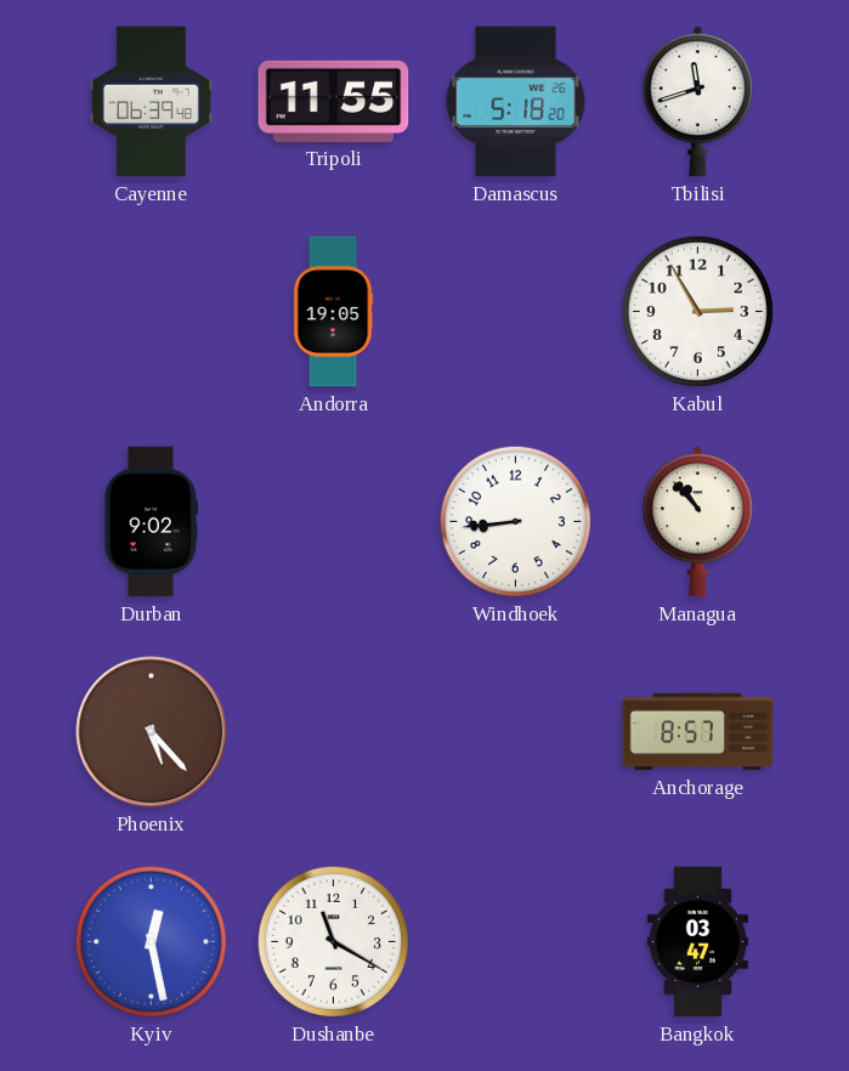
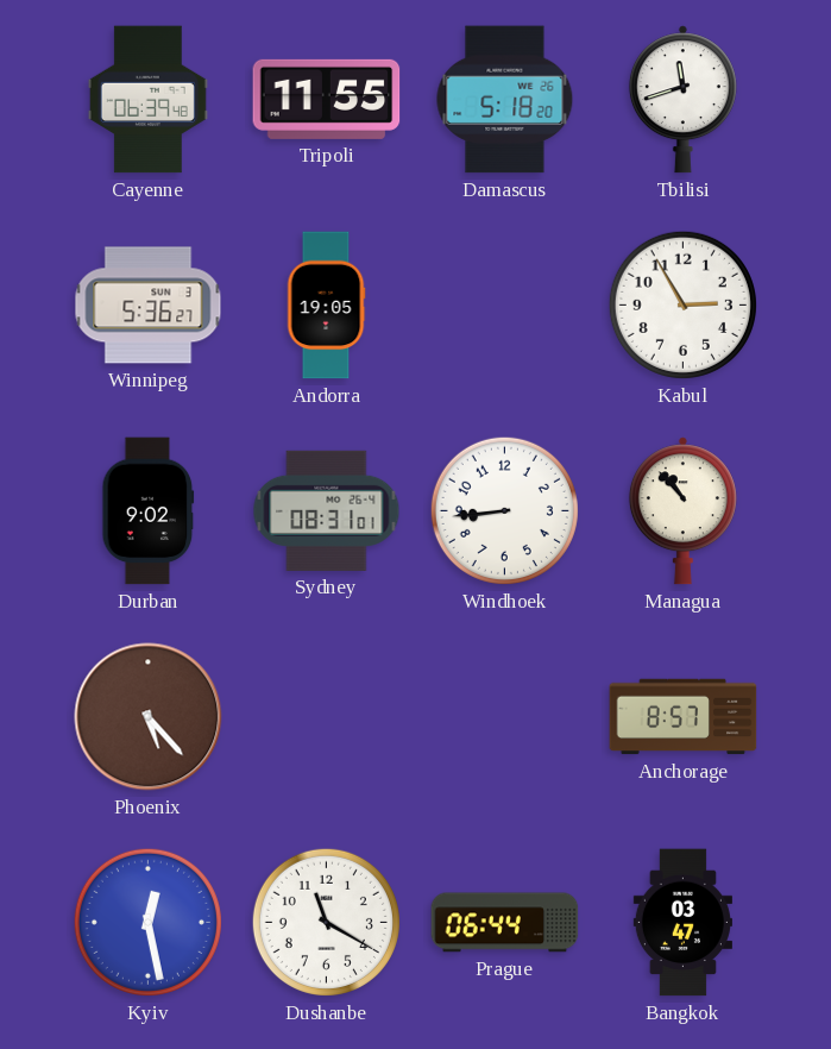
Winnipeg: none -> 5:36 (149, 306)
Sydney: none -> 08:31 (327, 510)
Prague: none -> 06:44 (505, 923)
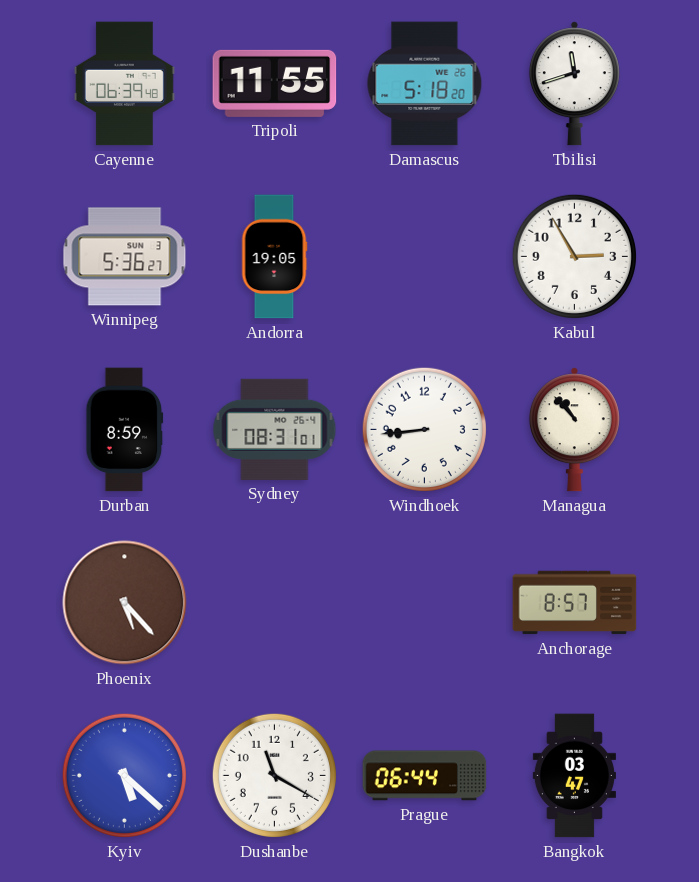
Durban: 9:02 -> 8:59 (125, 430)
Kyiv: 12:28 -> 5:22 (124, 775)
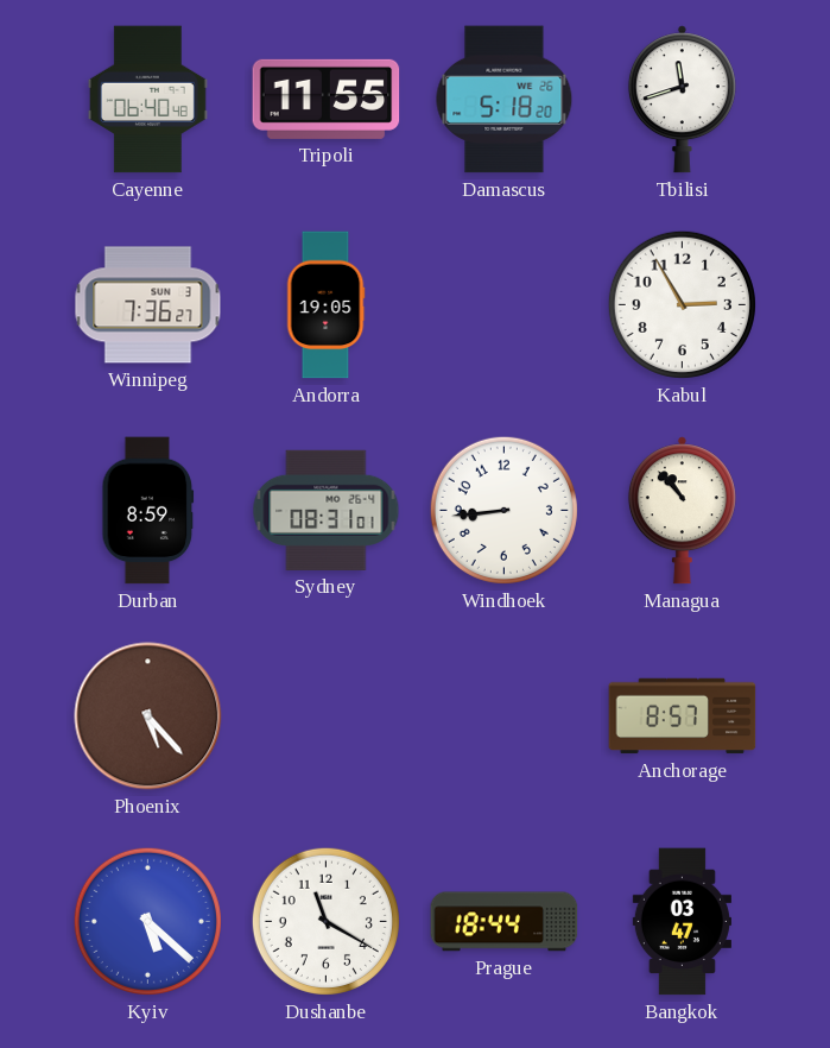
Cayenne: 06:39 -> 06:40 (147, 100)
Winnipeg: 5:36 -> 7:36 (148, 305)
Prague: 06:44 -> 18:44 (505, 922)
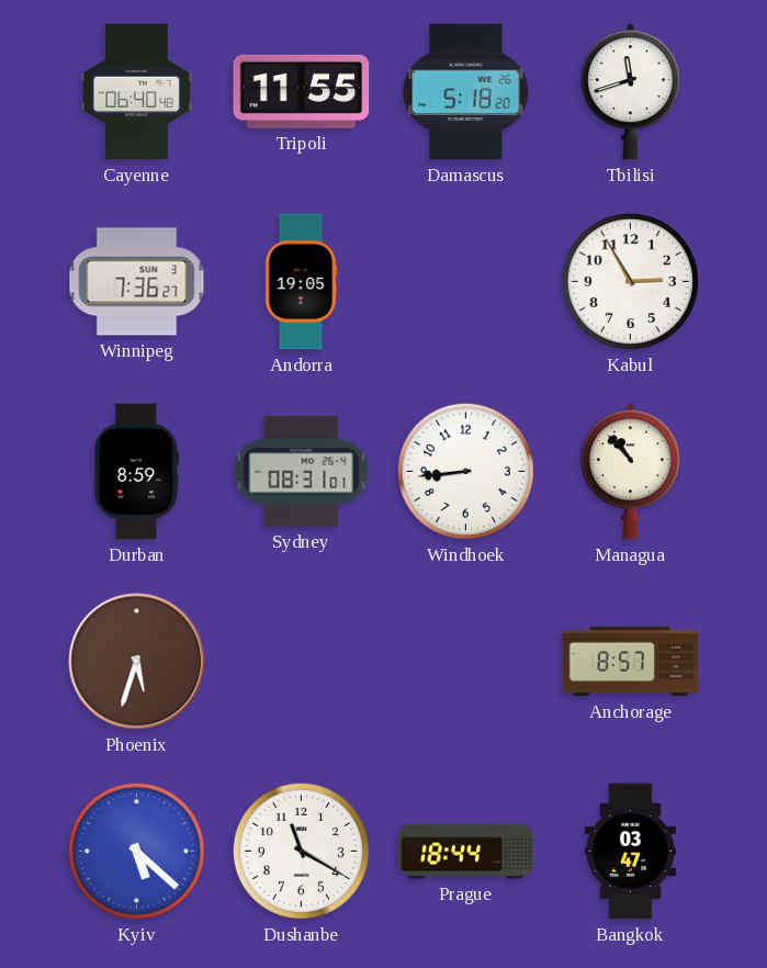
Phoenix: 5:23 -> 5:33 (137, 662)
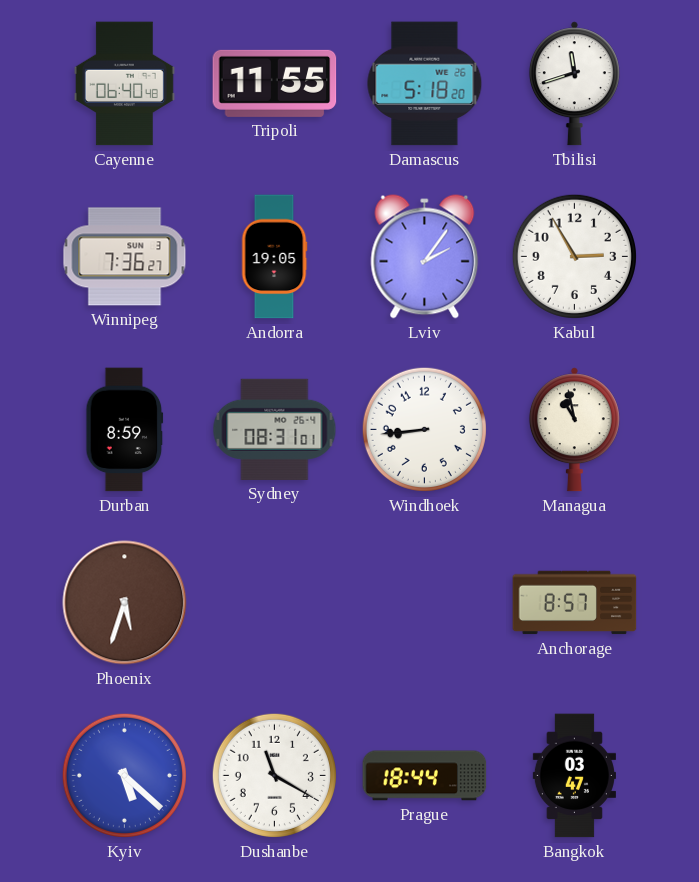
Lviv: none -> 2:06 (425, 257)
Managua: 10:53 -> 10:58 (574, 430)
